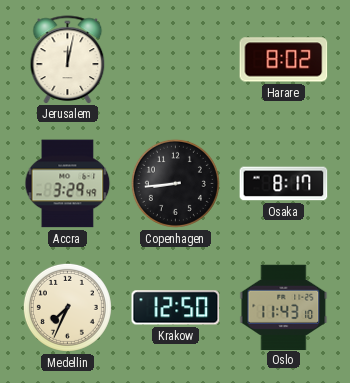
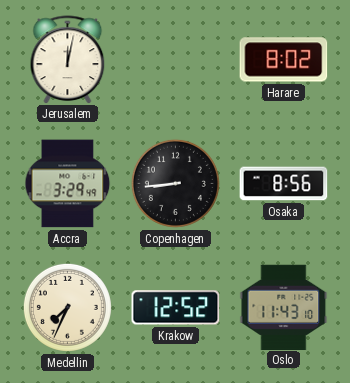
Osaka: 8:17 -> 8:56 (284, 184)
Krakow: 12:50 -> 12:52 (176, 308)
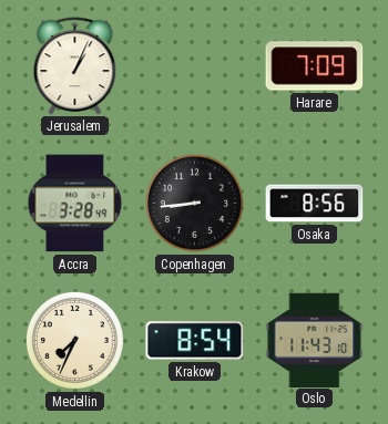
Jerusalem: 12:02 -> 1:04 (75, 65)
Harare: 8:02 -> 7:09 (315, 66)
Accra: 3:29 -> 3:28 (75, 204)
Krakow: 12:52 -> 8:54 (195, 341)
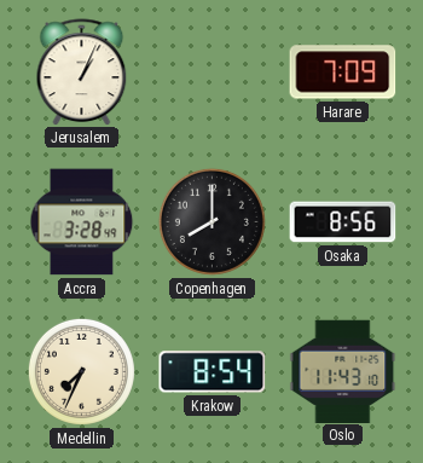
Copenhagen: 8:44 -> 8:00 (211, 221)
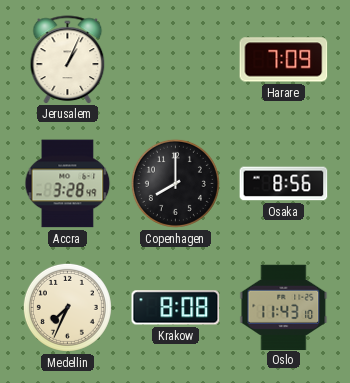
Krakow: 8:54 -> 8:08 (176, 308)
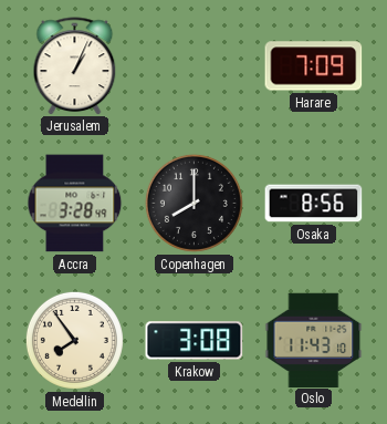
Medellin: 7:34 -> 7:54 (74, 340)
Krakow: 8:08 -> 3:08 (195, 341)
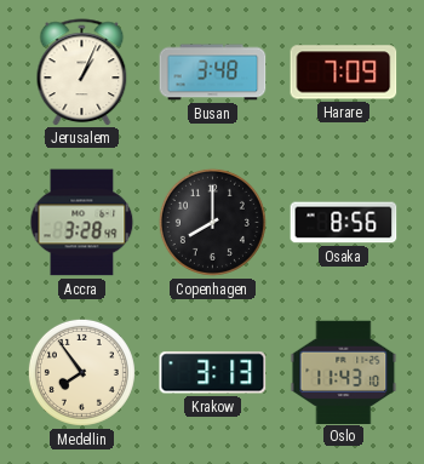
Busan: none -> 3:48 (213, 73)
Krakow: 3:08 -> 3:13 (213, 373)
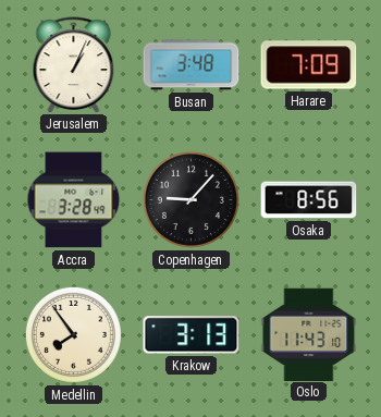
Copenhagen: 8:00 -> 9:07 (190, 199)
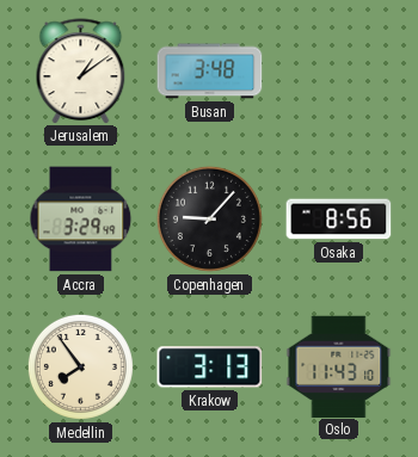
Jerusalem: 1:04 -> 1:09 (81, 70)
Harare: 7:09 -> none (309, 65)
Accra: 3:28 -> 3:29 (81, 220)
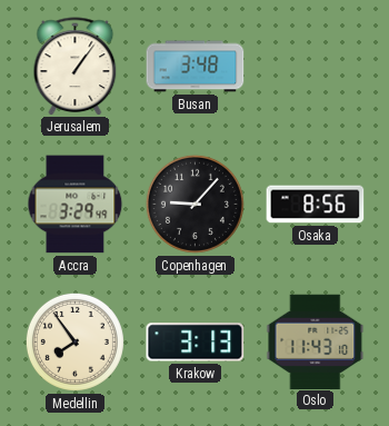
Jerusalem: 1:09 -> 1:06 (76, 66)
